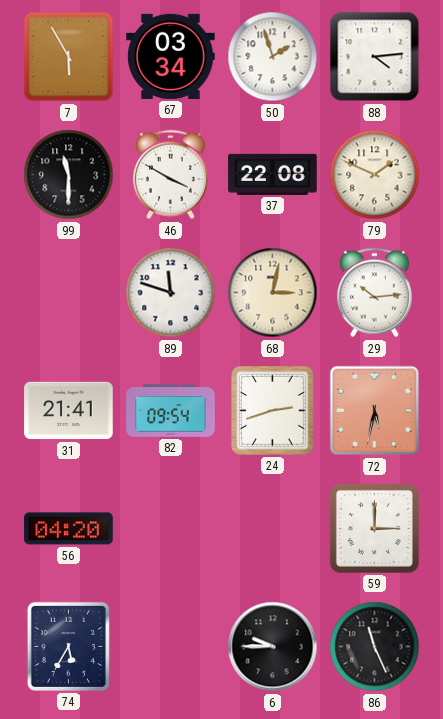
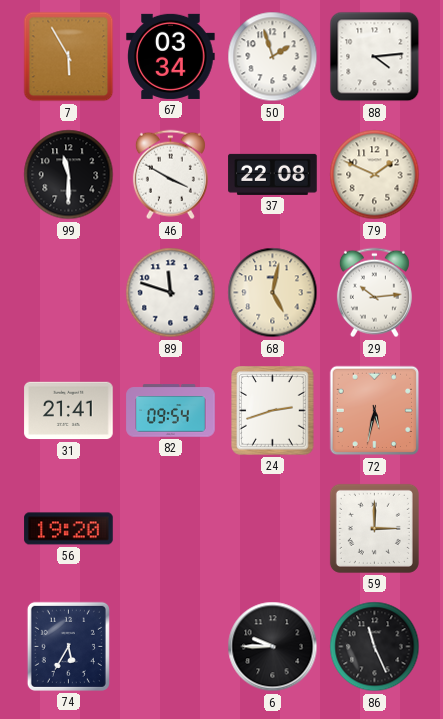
68: 3:02 -> 5:02 (273, 293)
56: 04:20 -> 19:20 (69, 529)
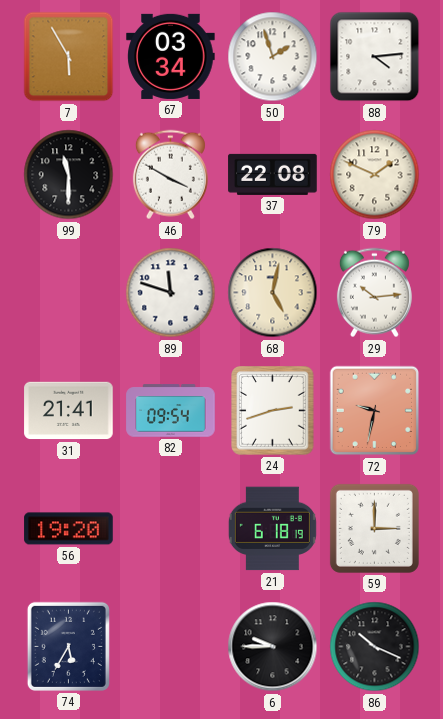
72: 5:32 -> 9:32 (375, 411)
21: none -> 6:18 (272, 529)
86: 11:26 -> 10:19 (375, 647)
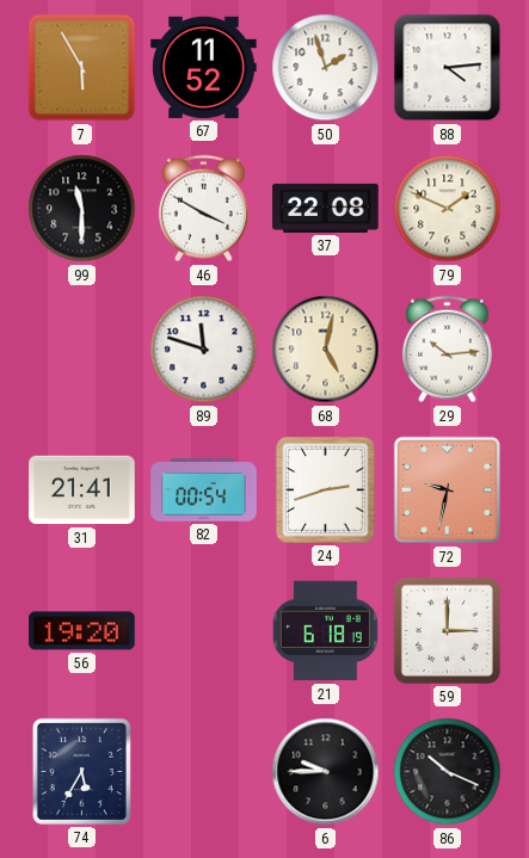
67: 03:34 -> 11:52 (204, 67)
82: 09:54 -> 00:54 (204, 490)
